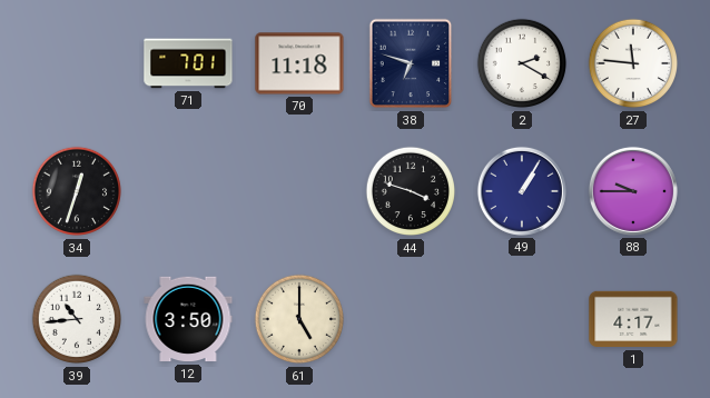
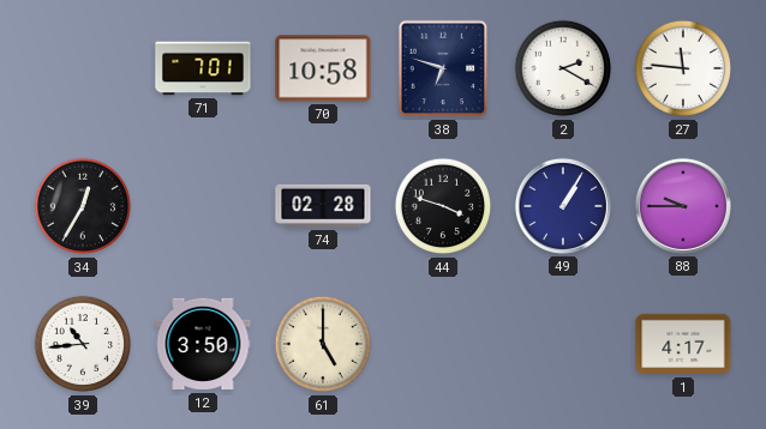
70: 11:18 -> 10:58 (323, 68)
34: 12:33 -> 12:35 (83, 206)
74: none -> 02:28 (323, 206)
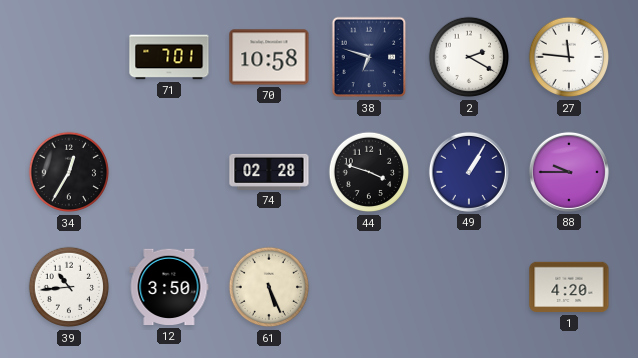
61: 5:00 -> 5:26 (269, 287)
1: 4:17 -> 4:20 (569, 287)
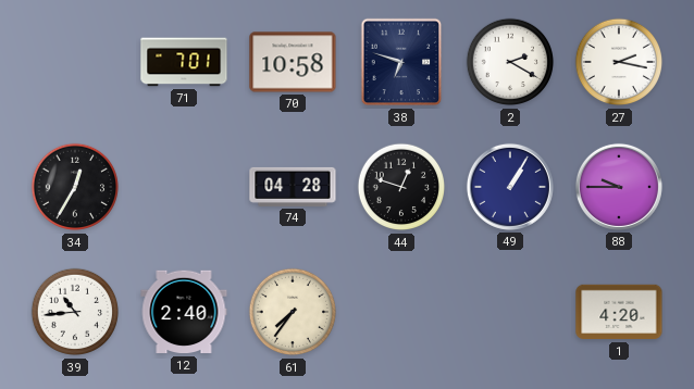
27: 11:46 -> 2:17 (619, 62)
74: 02:28 -> 04:28 (293, 187)
44: 3:48 -> 12:48 (401, 187)
12: 3:50 -> 2:40 (184, 312)
61: 5:26 -> 7:36 (293, 312)
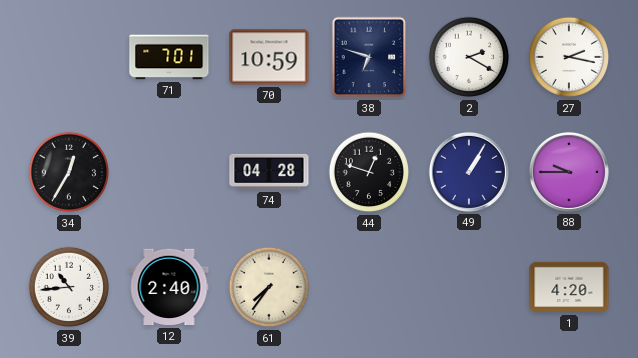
70: 10:58 -> 10:59 (269, 57)
